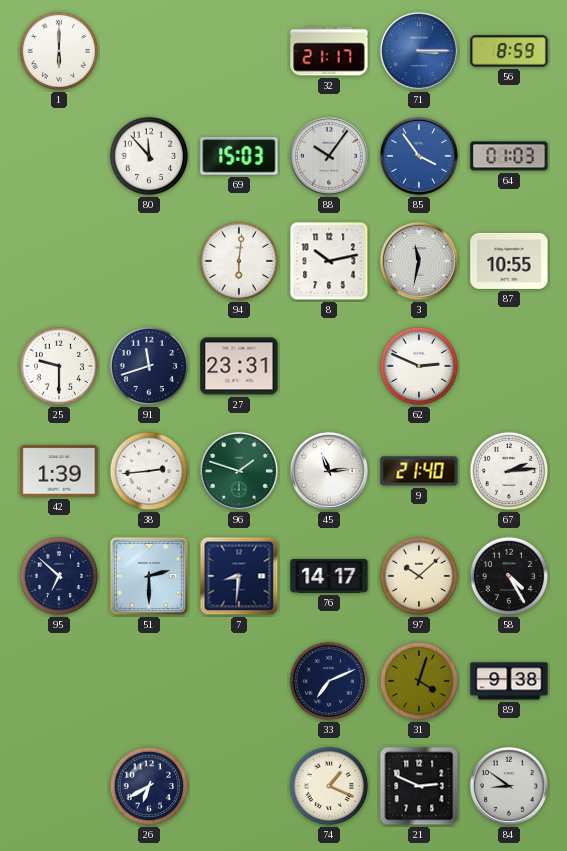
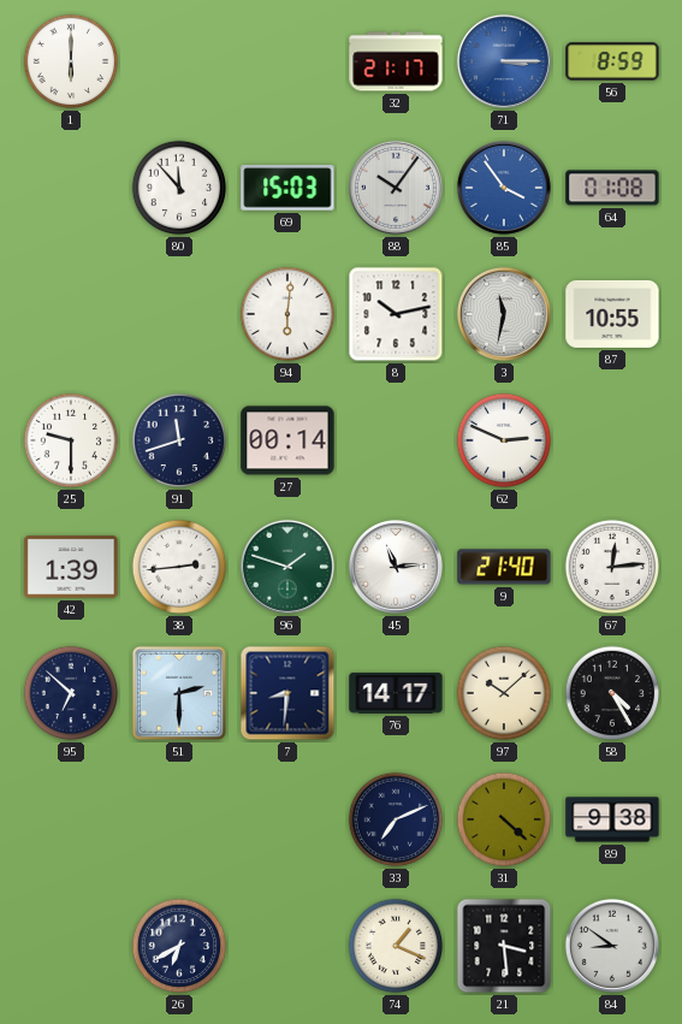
64: 01:03 -> 01:08 (612, 188)
27: 23:31 -> 00:14 (287, 440)
67: 2:14 -> 12:14 (612, 567)
31: 4:03 -> 4:22 (504, 819)
21: 2:49 -> 3:29 (504, 946)
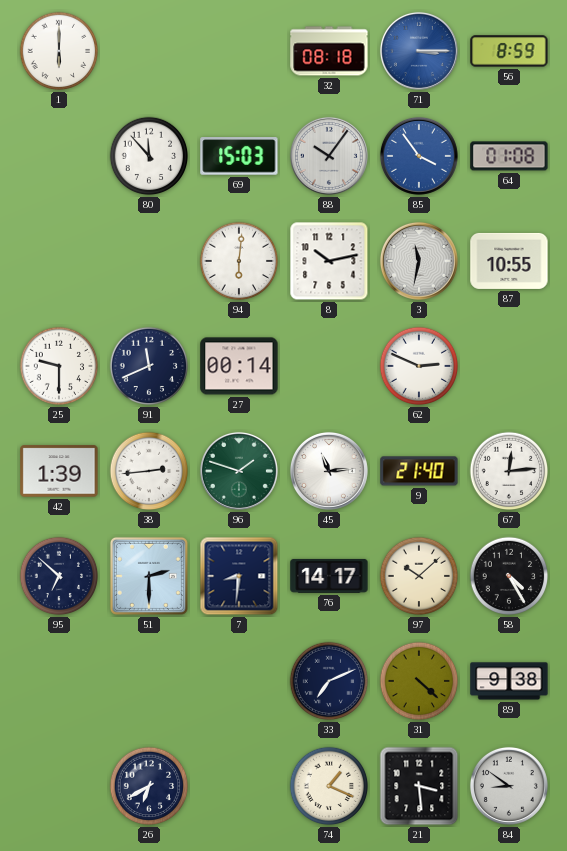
32: 21:17 -> 08:18 (329, 51)
91: 11:42 -> 11:41 (149, 366)
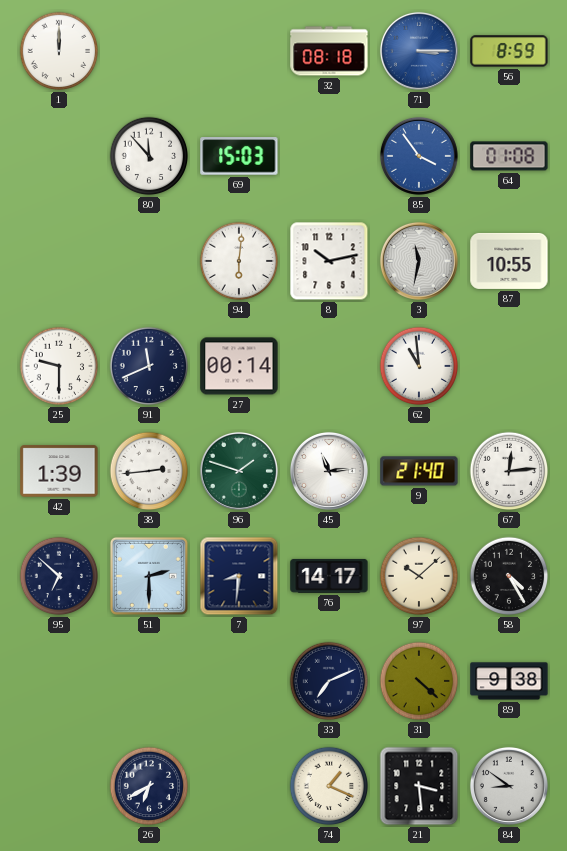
1: 6:00 -> 12:00 (59, 51)
88: 10:06 -> none (329, 156)
62: 2:49 -> 10:59 (419, 366)
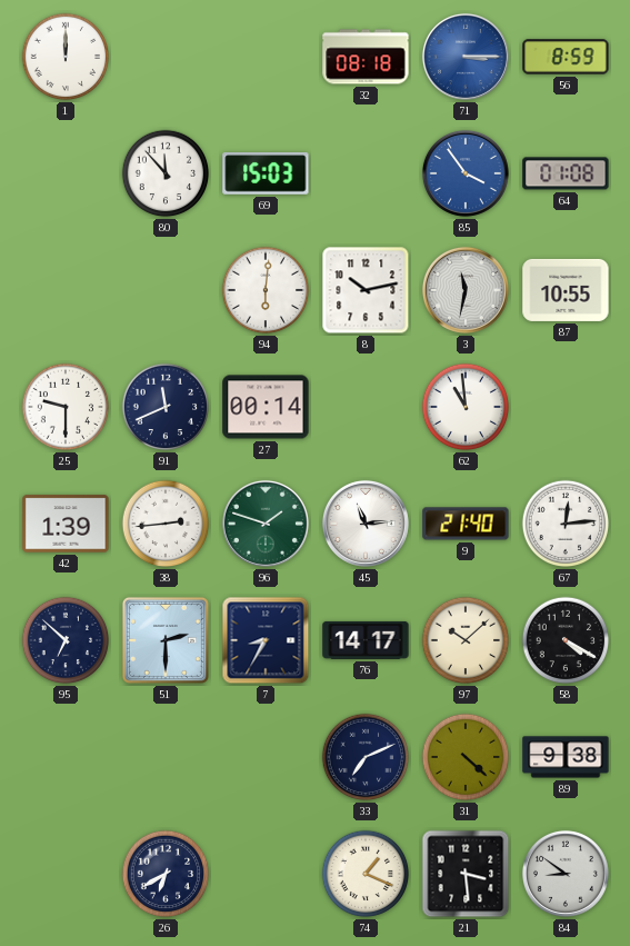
7: 8:31 -> 8:35 (266, 640)
58: 4:25 -> 4:20 (566, 640)
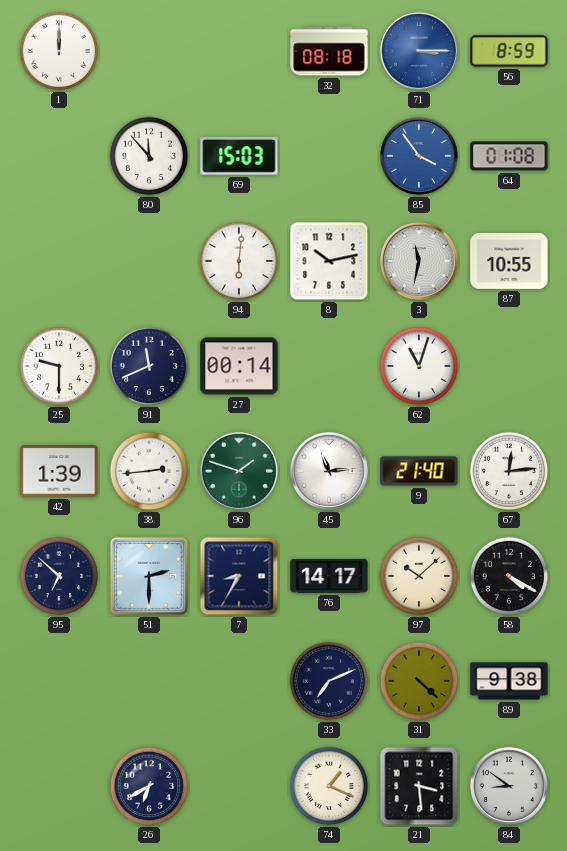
62: 10:59 -> 11:03 (419, 366)
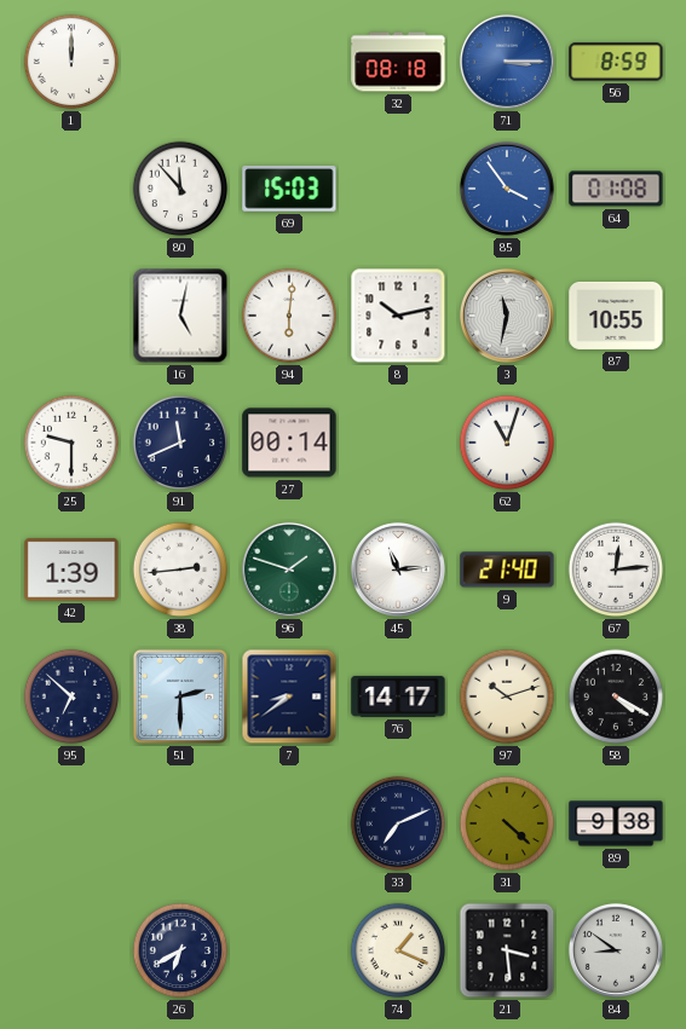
16: none -> 5:02 (180, 316)
7: 8:35 -> 8:39 (289, 696)
97: 10:08 -> 10:12 (507, 696)
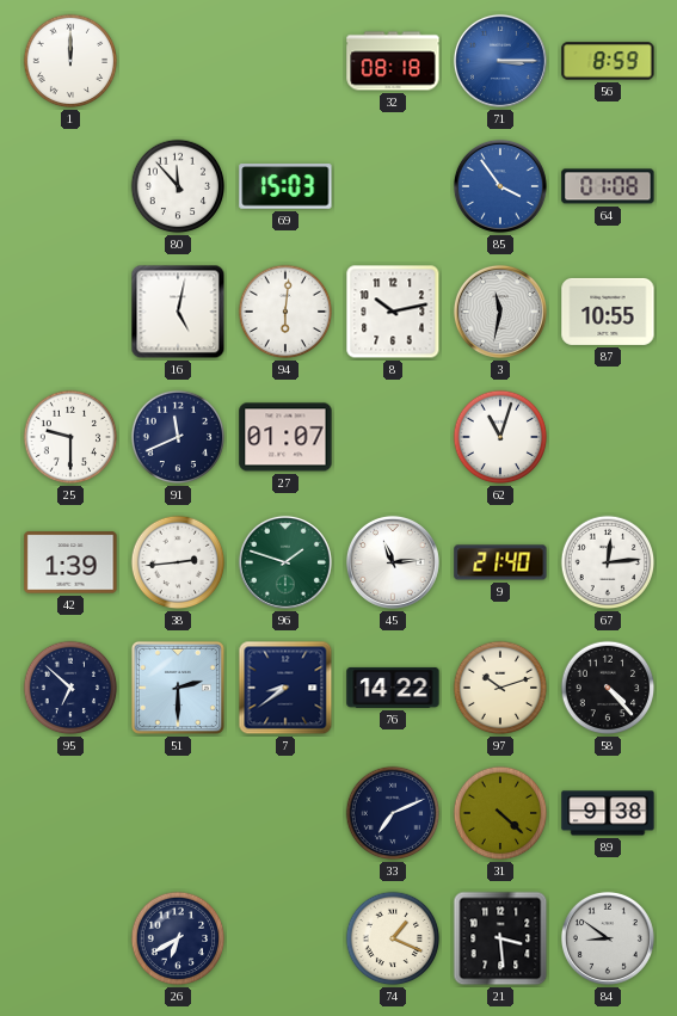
27: 00:14 -> 01:07 (285, 437)
76: 14:17 -> 14:22 (393, 688)
58: 4:20 -> 4:23 (608, 688)
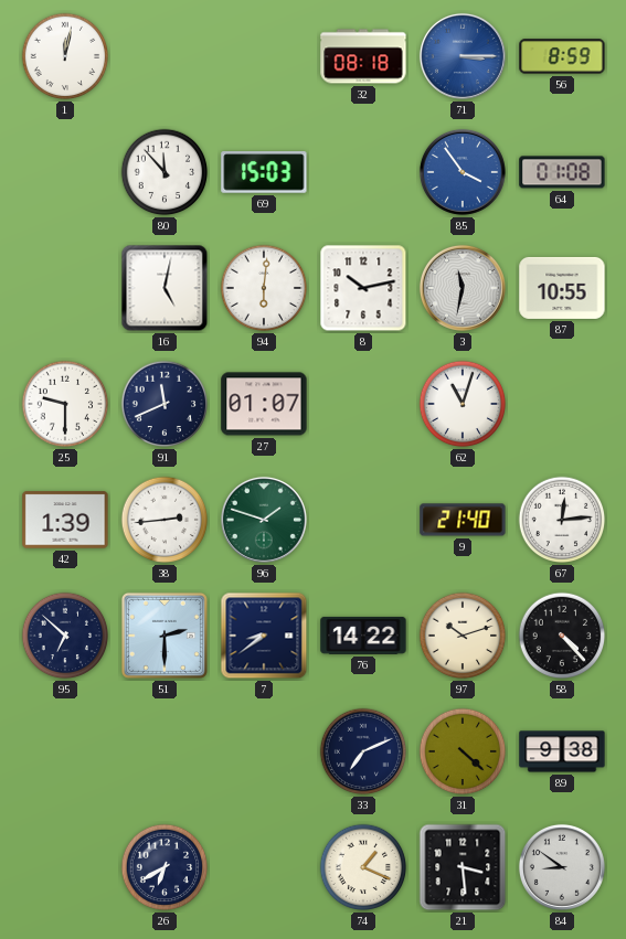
1: 12:00 -> 12:02 (65, 56)
45: 11:14 -> none (393, 562)
